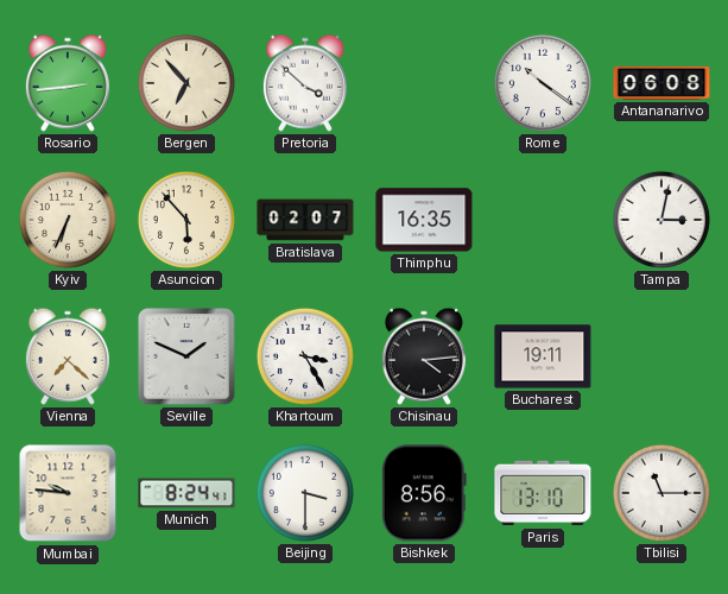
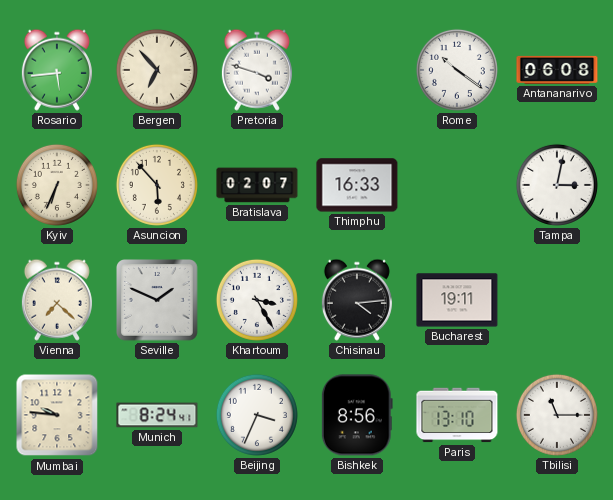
Rosario: 2:44 -> 5:44 (57, 70)
Pretoria: 3:52 -> 3:48 (257, 70)
Thimphu: 16:35 -> 16:33 (357, 185)
Beijing: 3:30 -> 3:34 (257, 415)
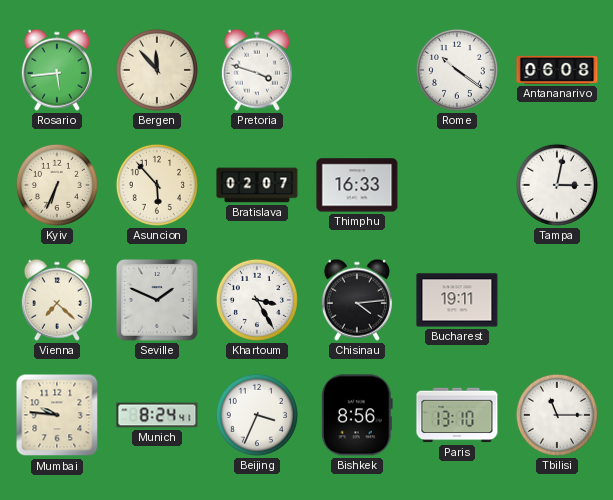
Bergen: 6:53 -> 11:53 (157, 70)
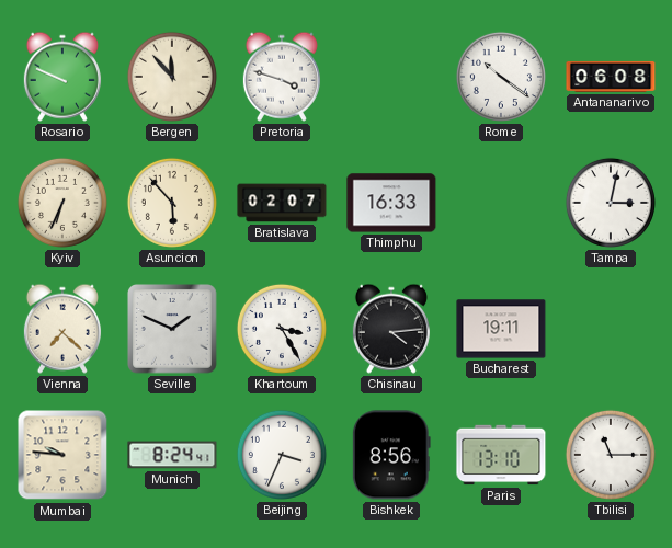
Rosario: 5:44 -> 9:49 (62, 77)
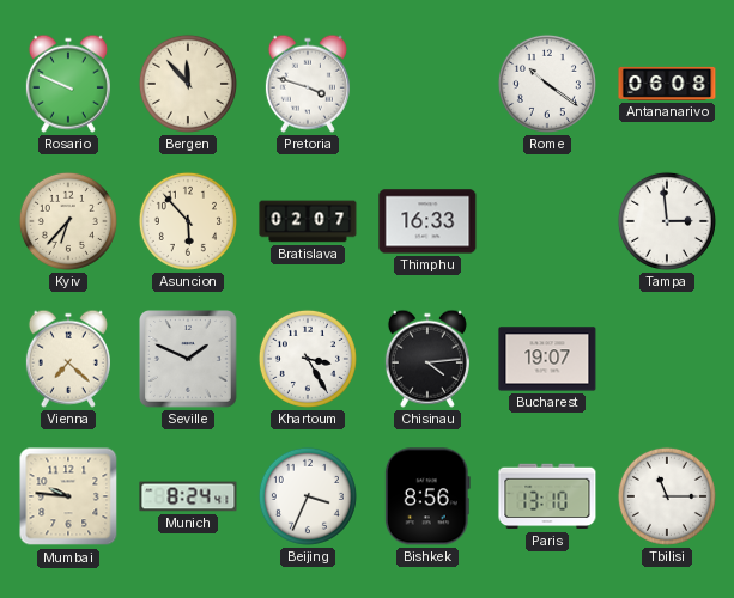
Kyiv: 6:34 -> 6:37 (68, 221)
Tampa: 3:02 -> 2:59 (667, 221)
Bucharest: 19:11 -> 19:07 (547, 359)
